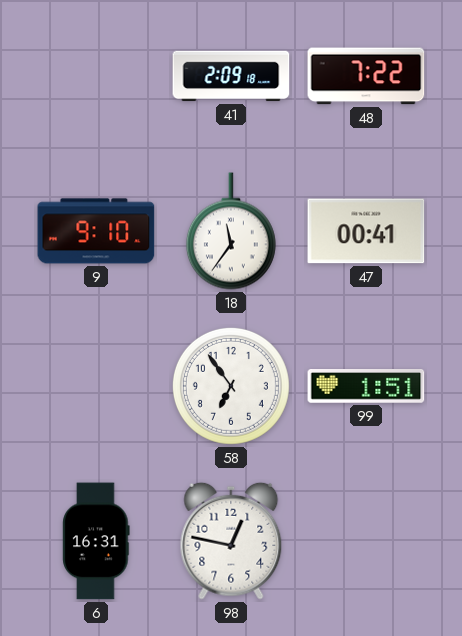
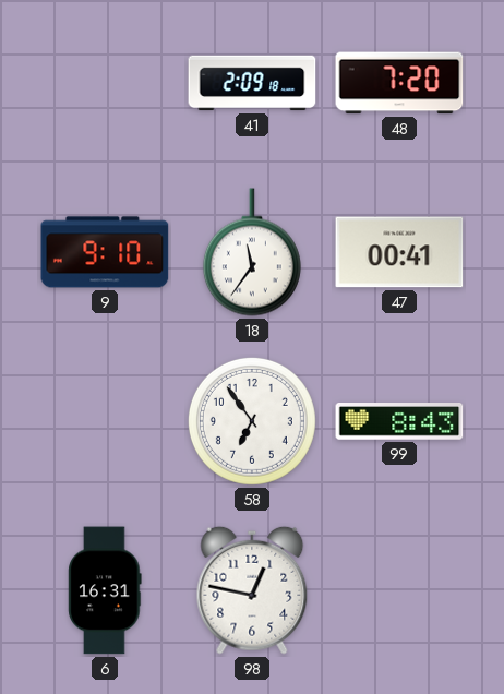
48: 7:22 -> 7:20 (399, 83)
99: 1:51 -> 8:43 (399, 421)
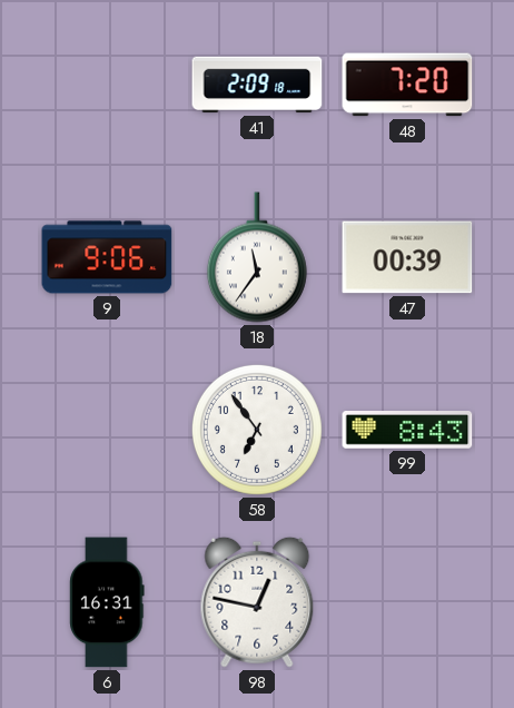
9: 9:10 -> 9:06 (107, 257)
47: 00:41 -> 00:39 (407, 257)
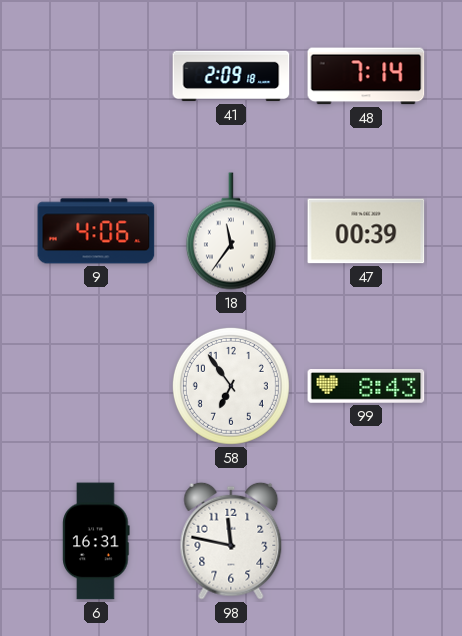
48: 7:20 -> 7:14 (366, 76)
9: 9:06 -> 4:06 (96, 231)
98: 12:47 -> 11:47 (231, 541)
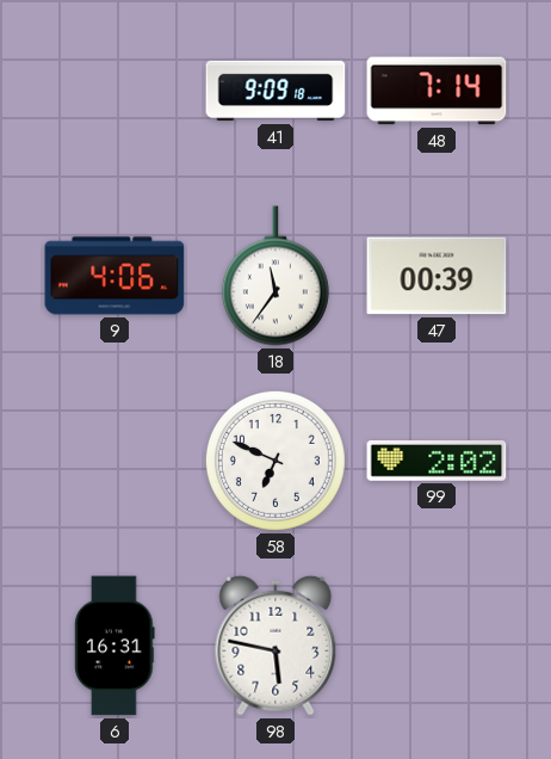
41: 2:09 -> 9:09 (275, 91)
58: 6:54 -> 6:49 (275, 461)
99: 8:43 -> 2:02 (437, 461)
98: 11:47 -> 5:47 (275, 646)
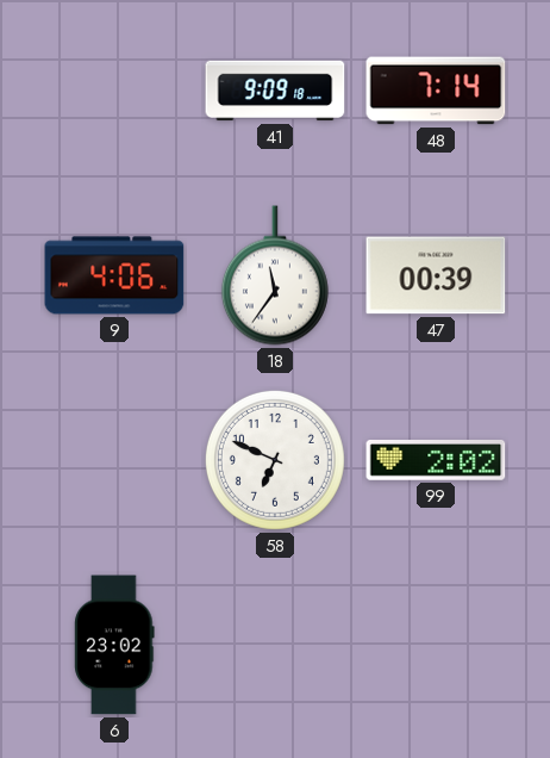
6: 16:31 -> 23:02 (114, 645)
98: 5:47 -> none (275, 646)
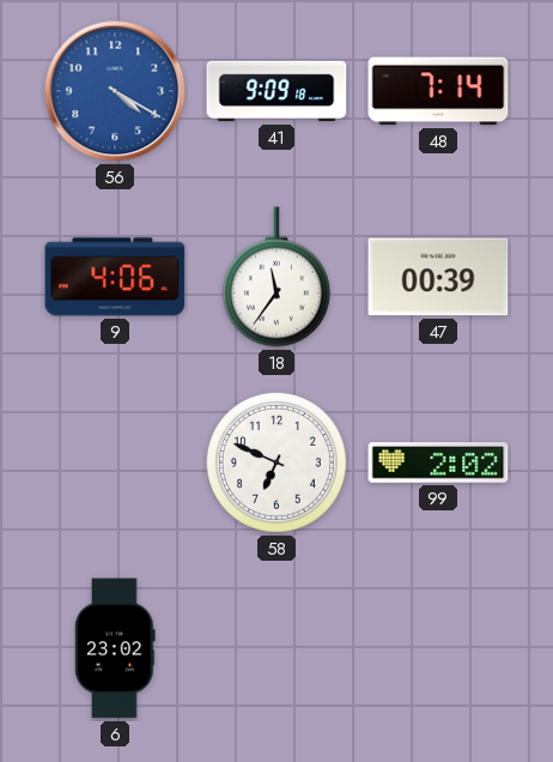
56: none -> 4:20 (115, 91)
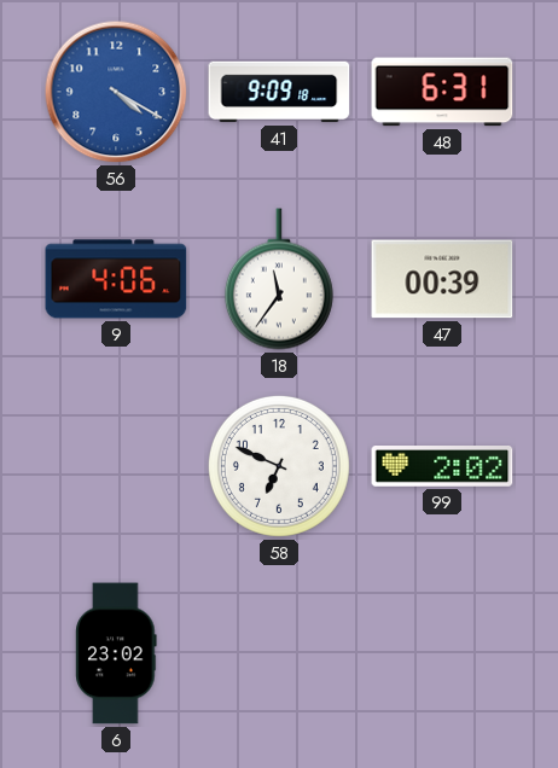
48: 7:14 -> 6:31 (442, 92)
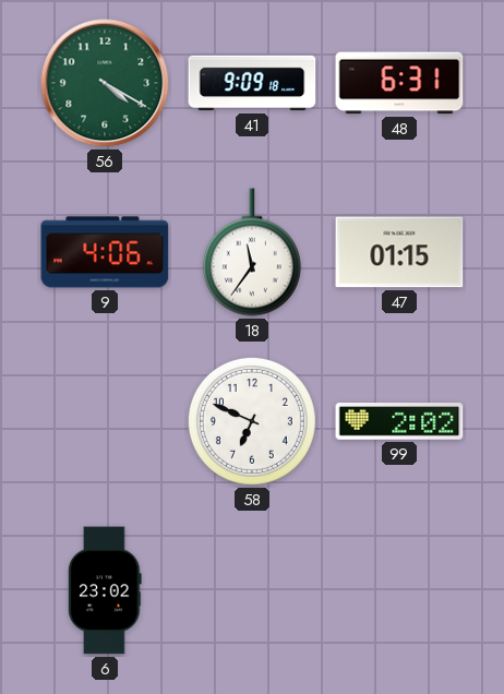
56 dial: blue -> green (105, 83)
47: 00:39 -> 01:15 (399, 252)
